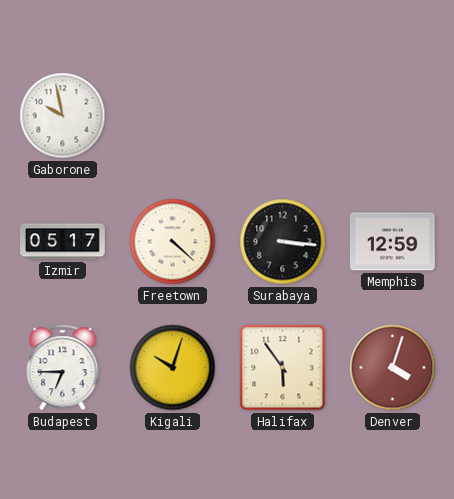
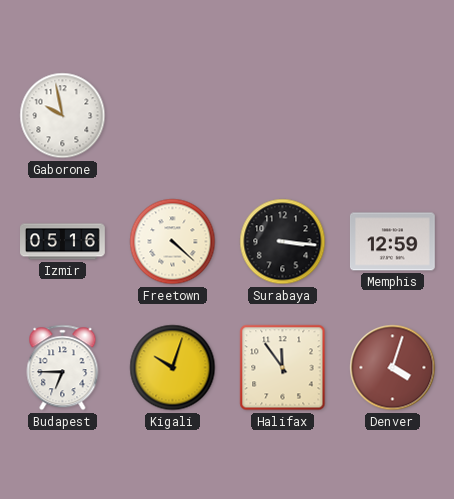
Izmir: 05:17 -> 05:16 (63, 242)
Halifax: 5:54 -> 11:54 (283, 368)
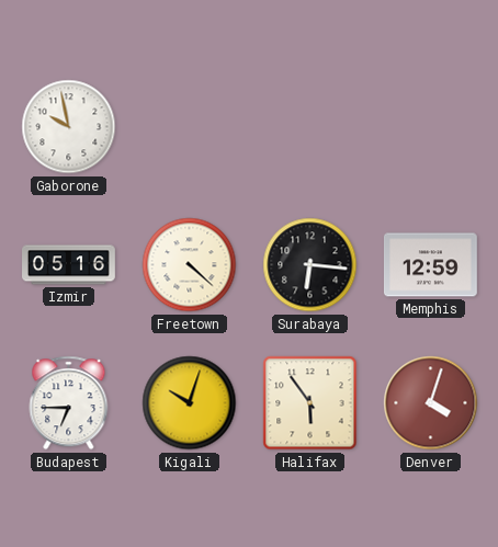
Surabaya: 3:16 -> 6:16 (310, 265)
Halifax: 11:54 -> 5:54 (310, 403)
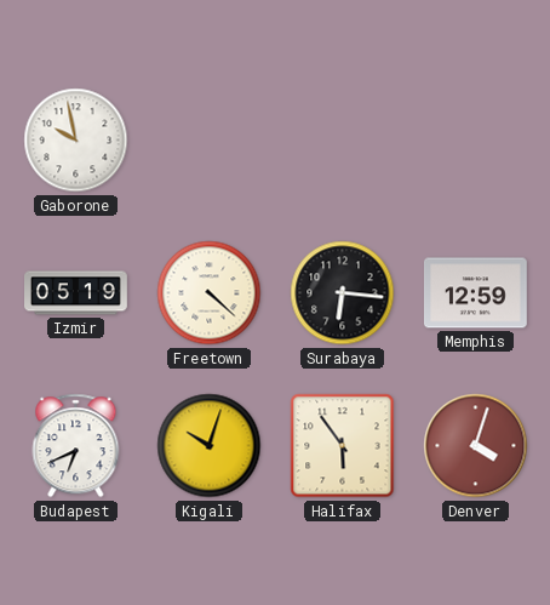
Izmir: 05:16 -> 05:19 (76, 293)
Budapest: 6:45 -> 6:41 (76, 446)
